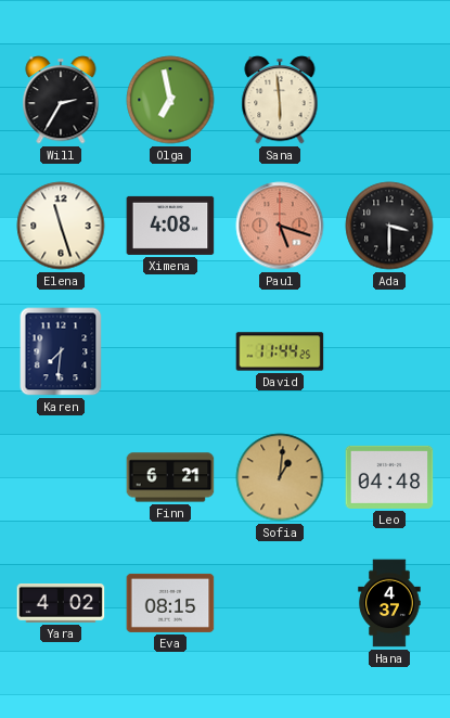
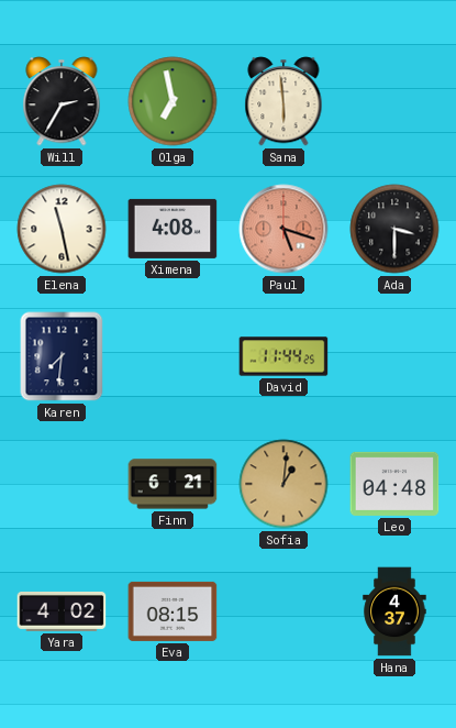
Elena: 11:27 -> 11:28 (62, 229)
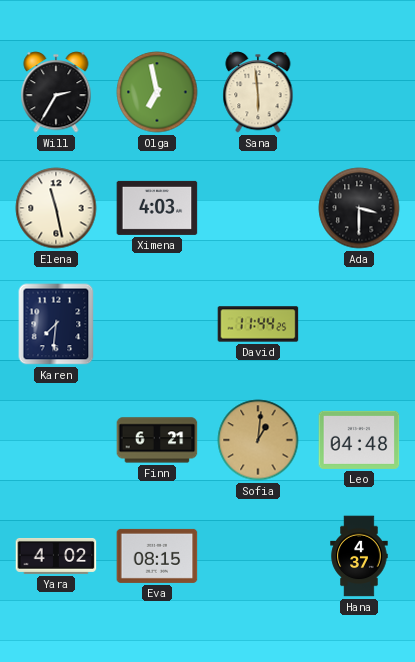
Ximena: 4:08 -> 4:03 (157, 208)
Paul: 5:18 -> none (283, 229)
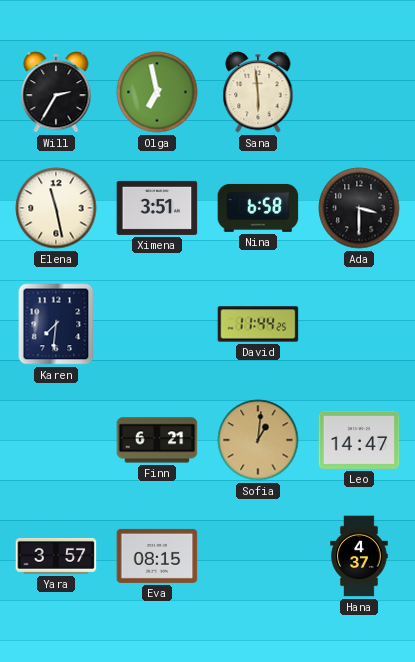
Ximena: 4:03 -> 3:51 (157, 208)
Nina: none -> 6:58 (258, 208)
Leo: 04:48 -> 14:47 (359, 440)
Yara: 4:02 -> 3:57 (56, 557)
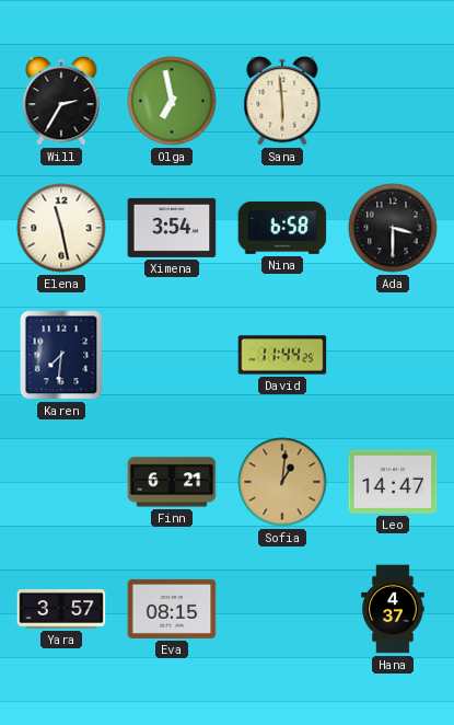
Ximena: 3:51 -> 3:54 (172, 228)
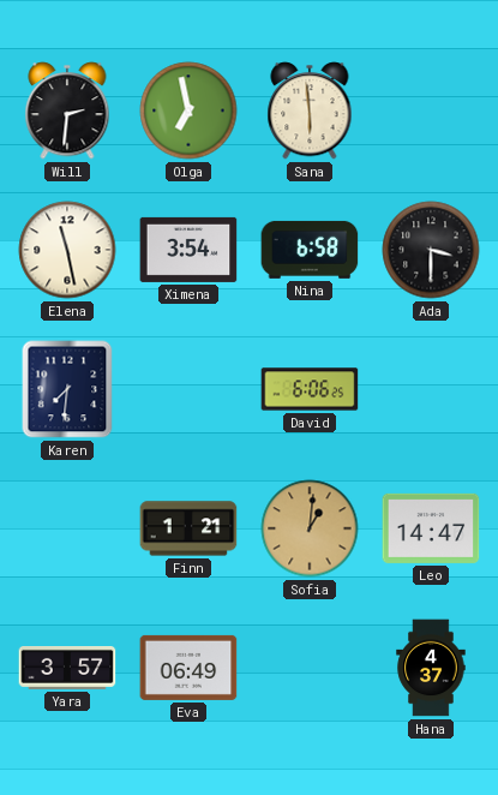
Will: 2:35 -> 2:31 (67, 110)
David: 11:44 -> 6:06 (310, 389)
Finn: 6:21 -> 1:21 (188, 528)
Eva: 08:15 -> 06:49 (188, 668)
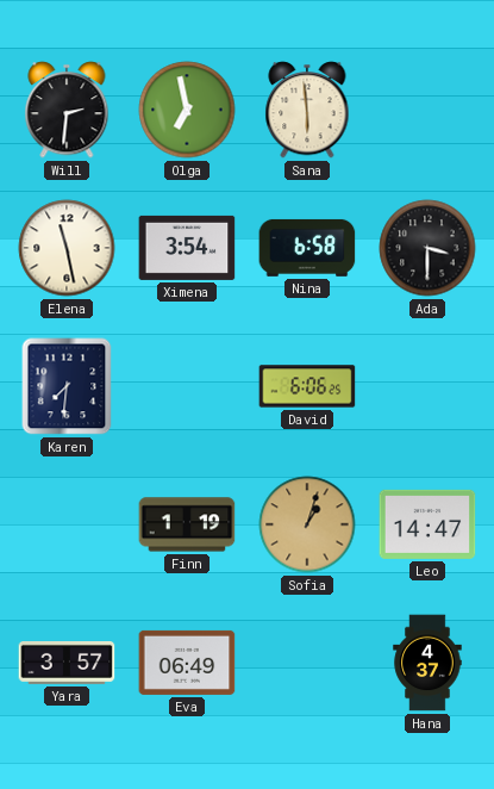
Finn: 1:21 -> 1:19 (187, 524)
Sofia: 1:01 -> 1:03 (307, 524)
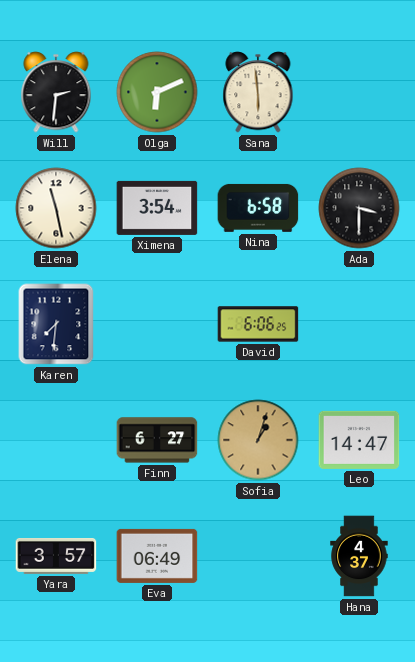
Olga: 6:58 -> 6:11 (157, 92)
Finn: 1:19 -> 6:27 (157, 440)
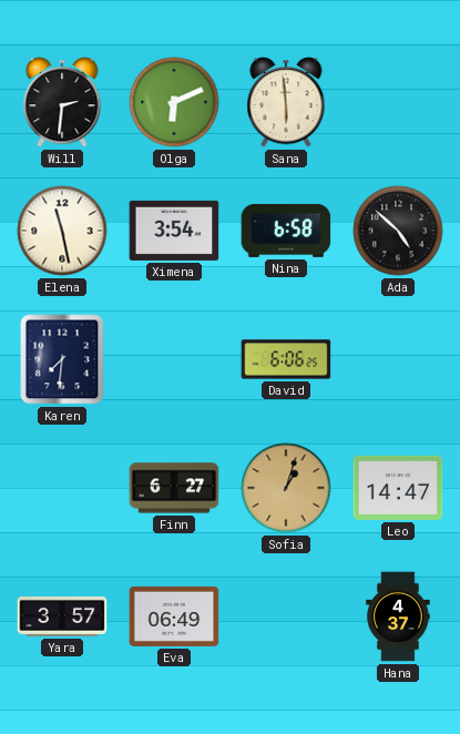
Ada: 3:30 -> 4:52 (398, 231)
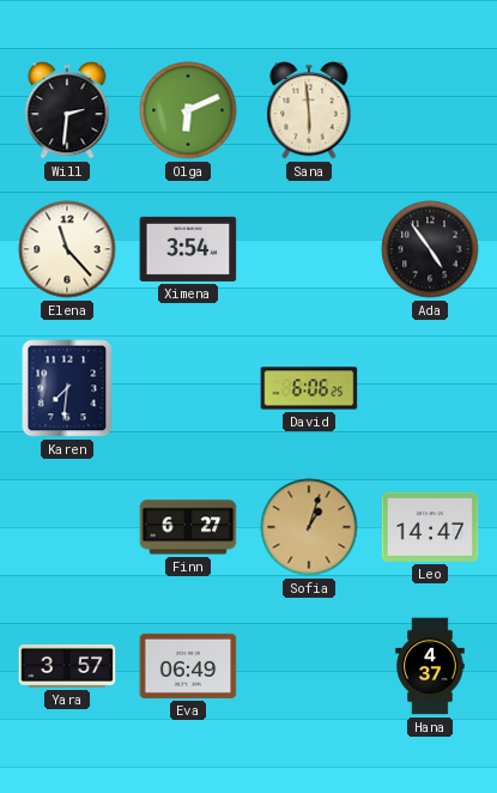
Elena: 11:28 -> 11:23 (67, 249)
Nina: 6:58 -> none (286, 231)
Ada: 4:52 -> 4:54 (430, 249)
